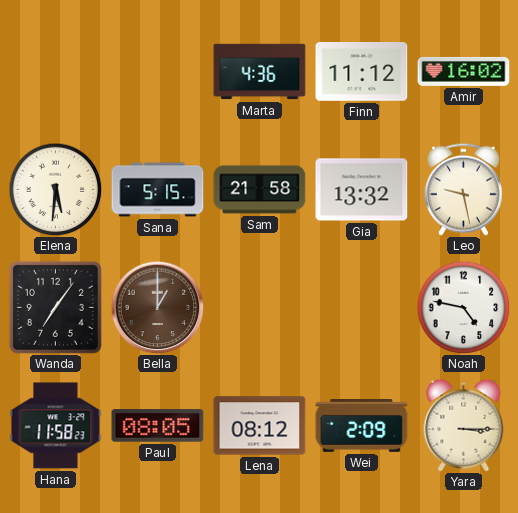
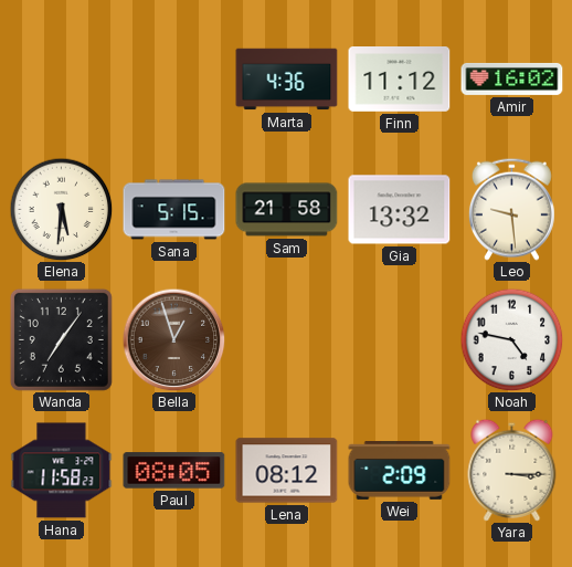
Leo: 9:28 -> 9:29 (511, 209)
Bella: 1:00 -> 12:57 (173, 339)
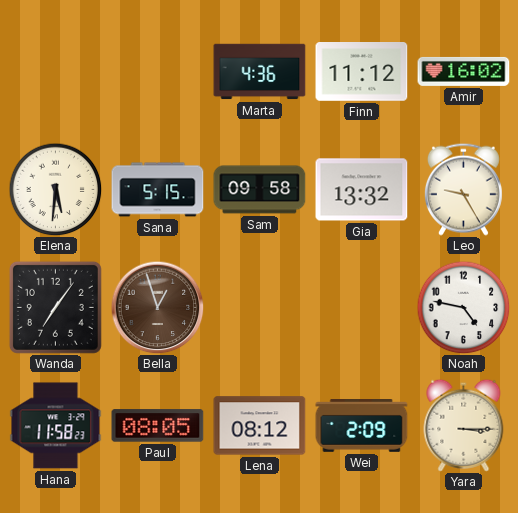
Sam: 21:58 -> 09:58 (260, 190)
Leo: 9:29 -> 9:25 (463, 189)
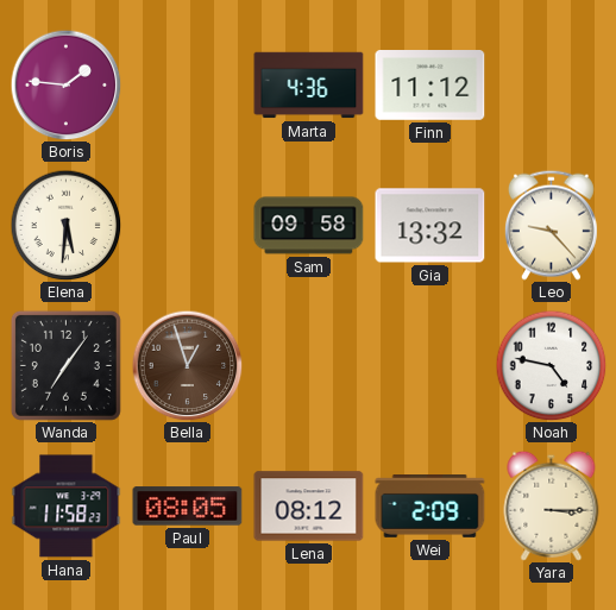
Boris: none -> 1:46 (65, 84)
Amir: 16:02 -> none (464, 71)
Sana: 5:15 -> none (158, 190)
Leo: 9:25 -> 9:23 (551, 225)
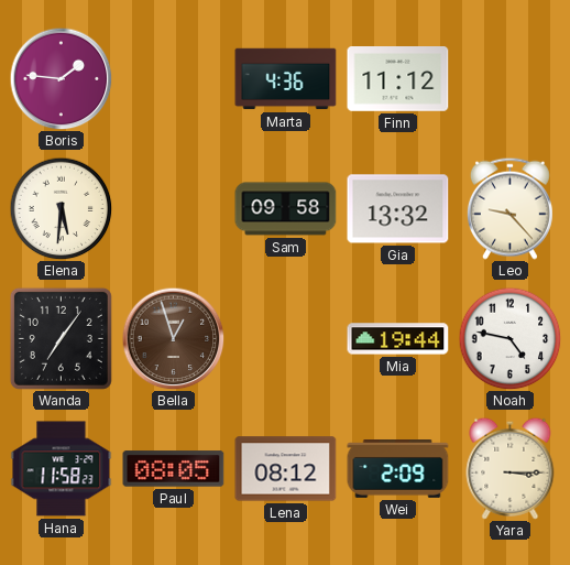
Mia: none -> 19:44 (398, 339)
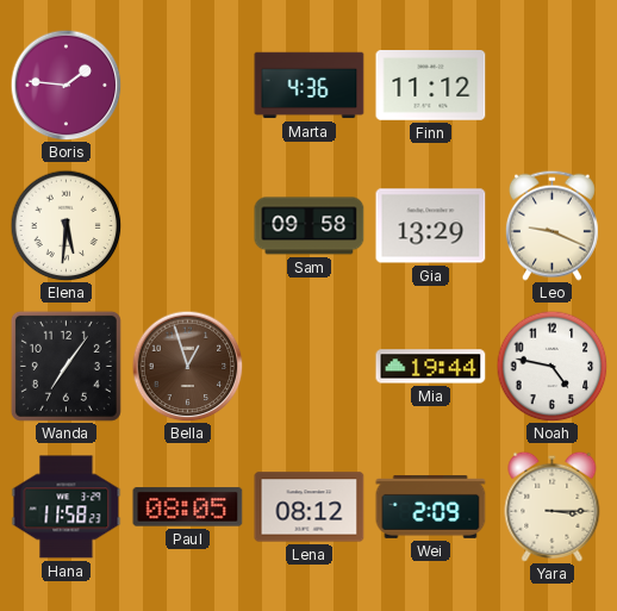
Gia: 13:32 -> 13:29 (431, 226)
Leo: 9:23 -> 9:19 (551, 225)
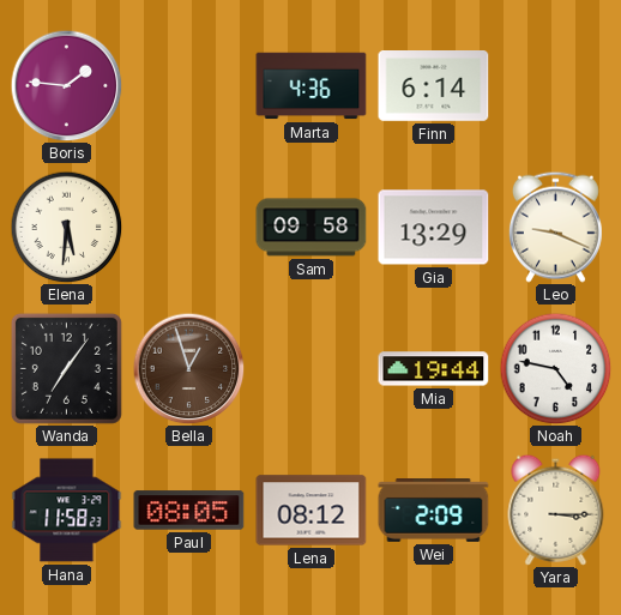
Finn: 11:12 -> 6:14 (434, 86)
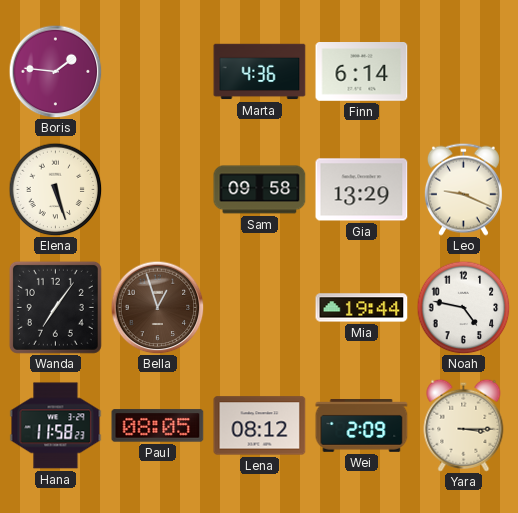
Elena: 5:31 -> 5:27 (55, 189)
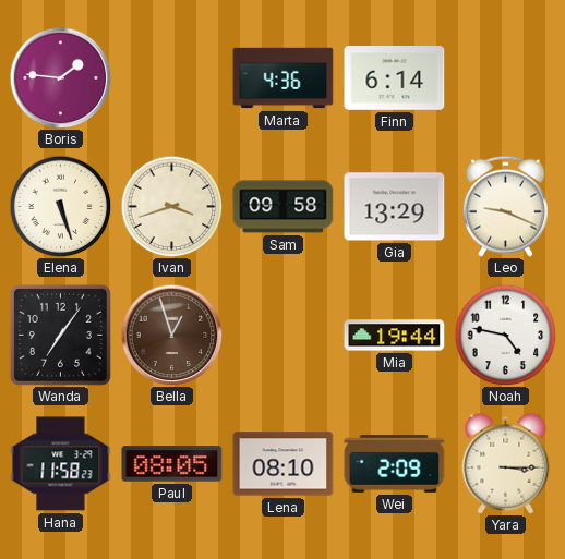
Ivan: none -> 3:42 (171, 206)
Lena: 08:12 -> 08:10 (284, 464)
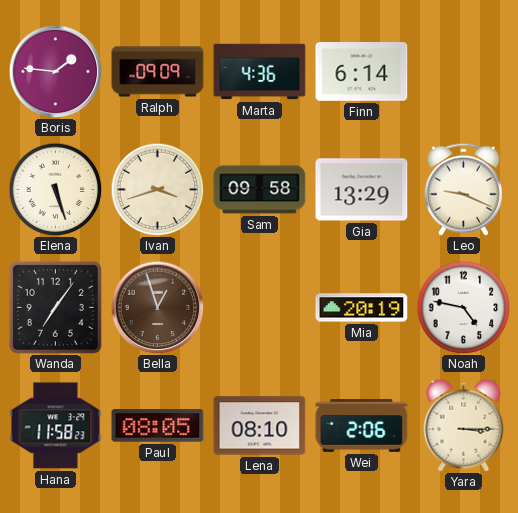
Ralph: none -> 09:09 (158, 72)
Mia: 19:44 -> 20:19 (362, 308)
Wei: 2:09 -> 2:06 (362, 426)
